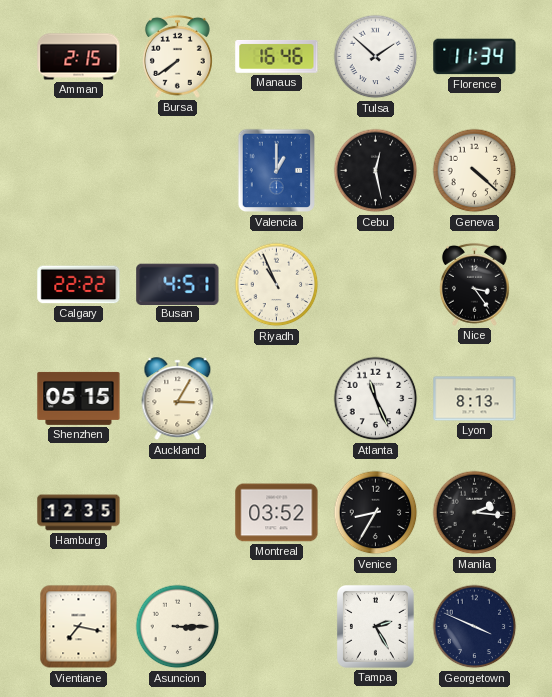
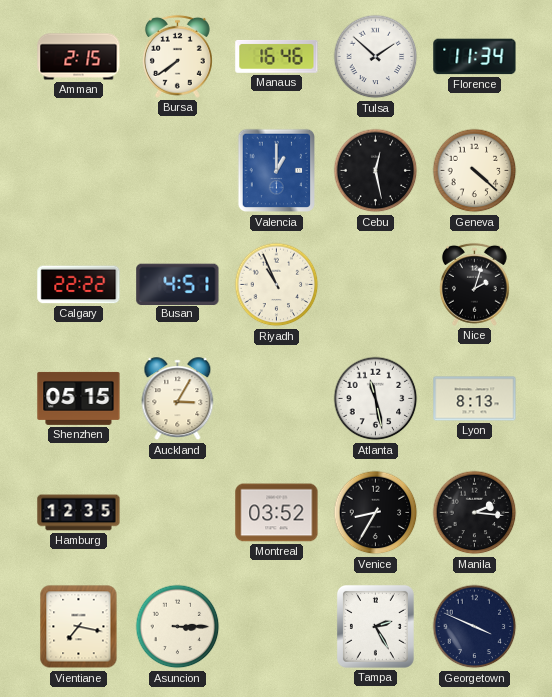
Nice: 3:24 -> 2:03 (474, 284)
Atlanta: 11:26 -> 11:28 (376, 399)
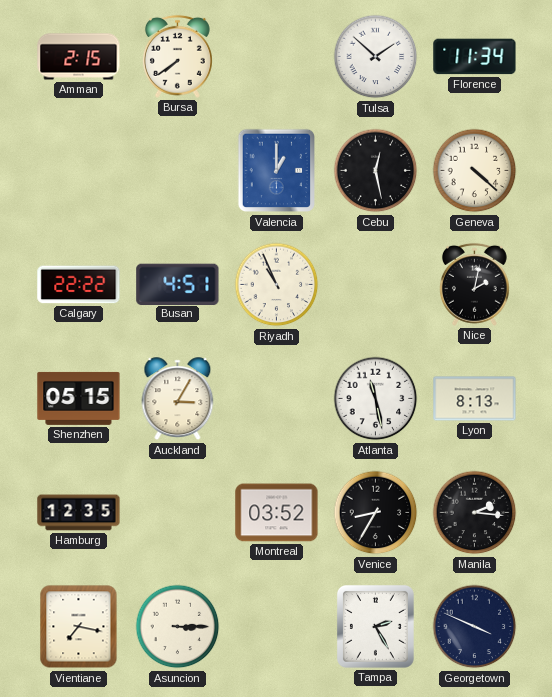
Manaus: 16:46 -> none (277, 56)
Nice: 2:03 -> 2:02 (474, 284)
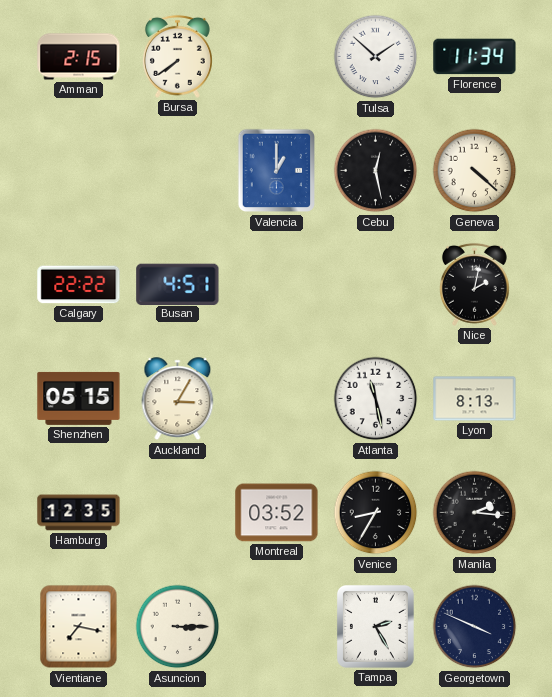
Riyadh: 10:56 -> none (277, 285)
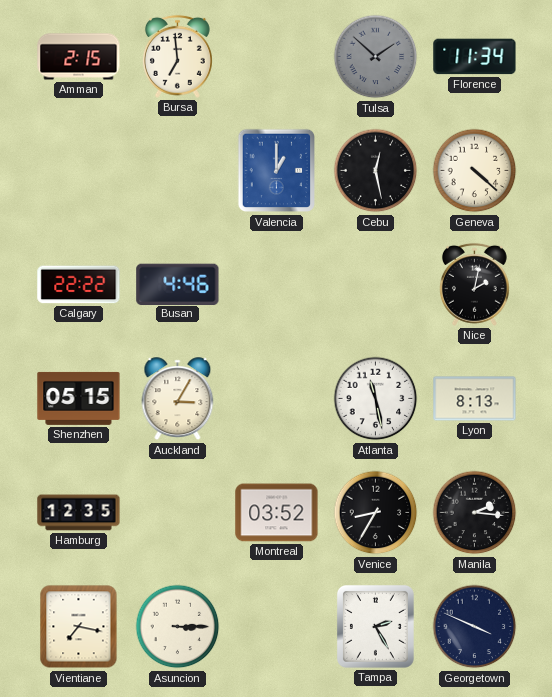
Bursa: 7:39 -> 6:59 (177, 56)
Tulsa dial: white -> grey (376, 57)
Busan: 4:51 -> 4:46 (178, 284)
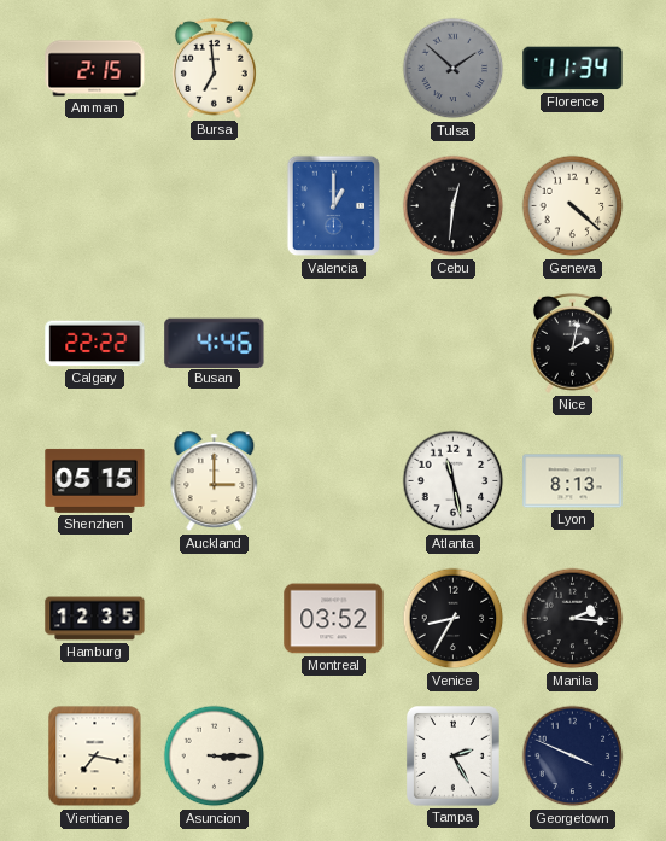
Cebu: 12:28 -> 12:31 (454, 206)
Auckland: 3:05 -> 3:00 (215, 481)
